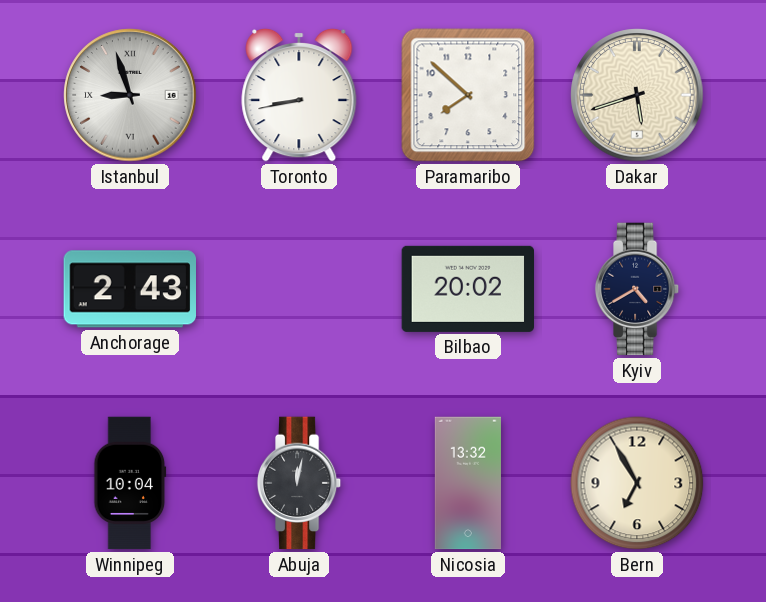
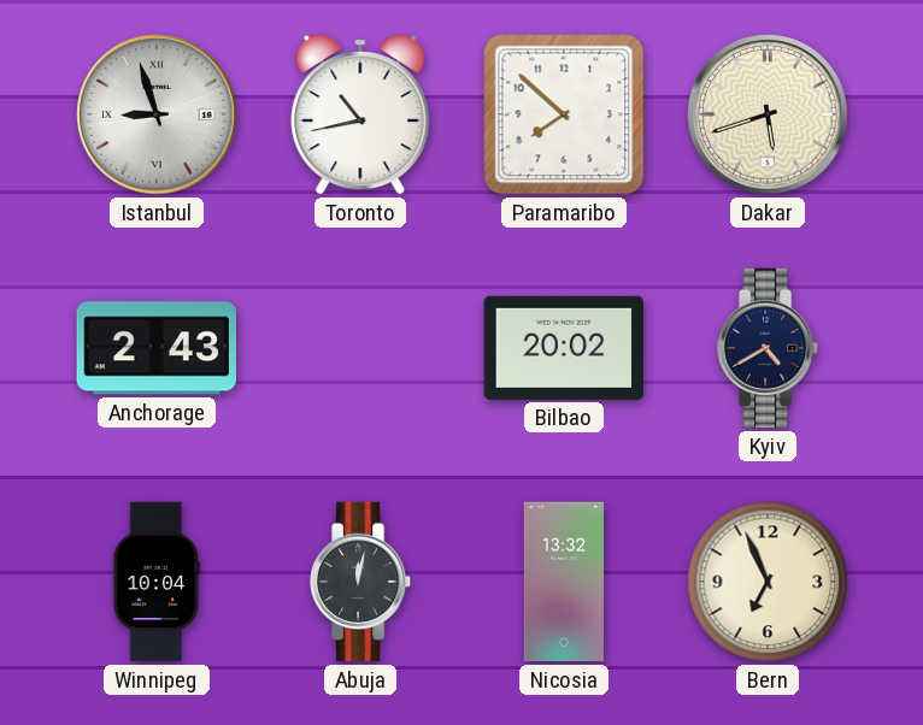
Toronto: 8:43 -> 10:43 (360, 114)
Bern: 6:55 -> 6:56 (768, 582)
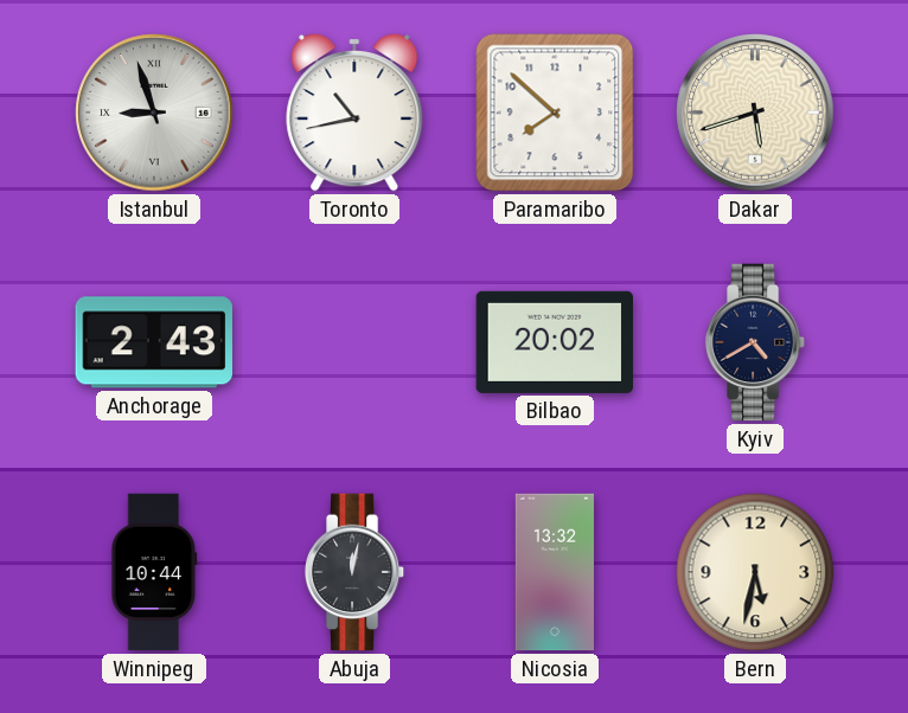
Winnipeg: 10:04 -> 10:44 (154, 572)
Bern: 6:56 -> 5:32 (755, 572)
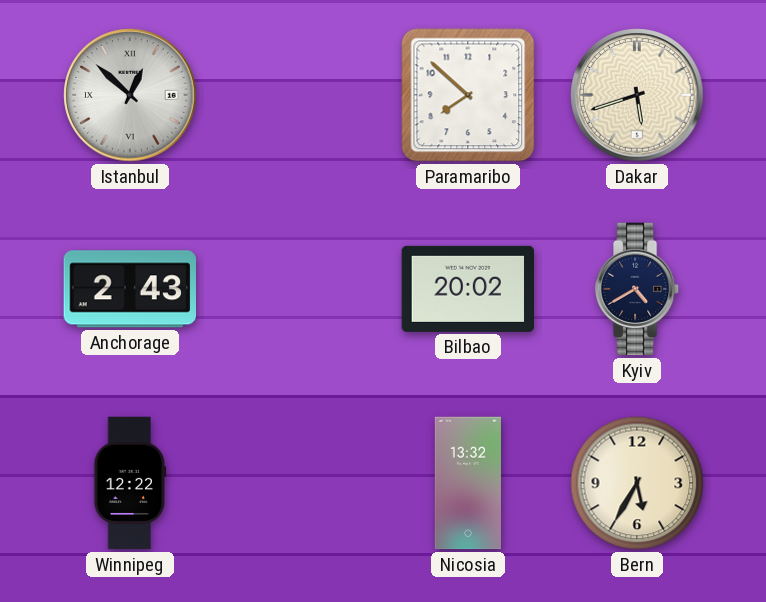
Istanbul: 8:57 -> 12:52 (130, 95)
Toronto: 10:43 -> none (354, 113)
Winnipeg: 10:44 -> 12:22 (130, 483)
Abuja: 12:02 -> none (354, 572)
Bern: 5:32 -> 5:35 (637, 483)
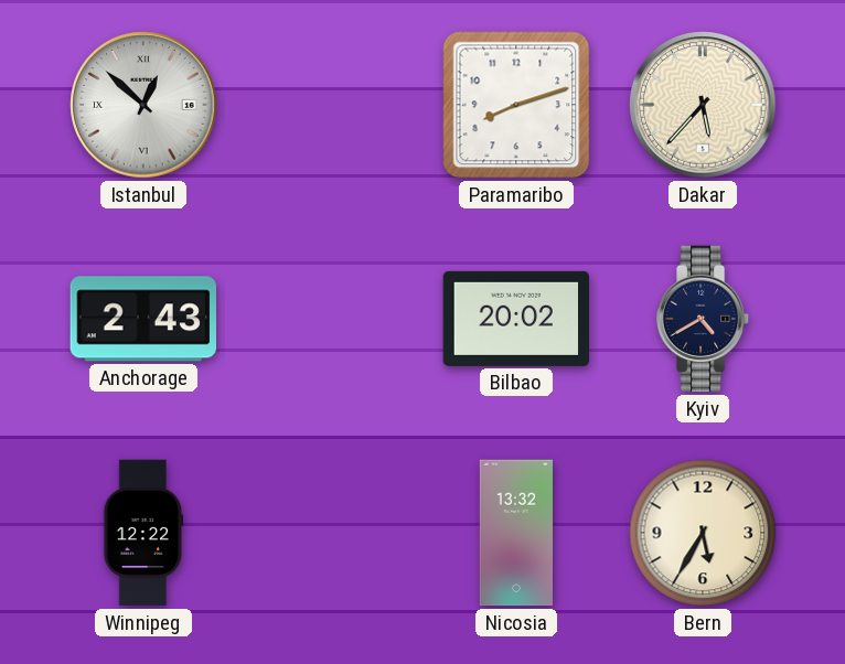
Paramaribo: 7:52 -> 8:12 (516, 105)
Dakar: 5:42 -> 5:37 (703, 105)
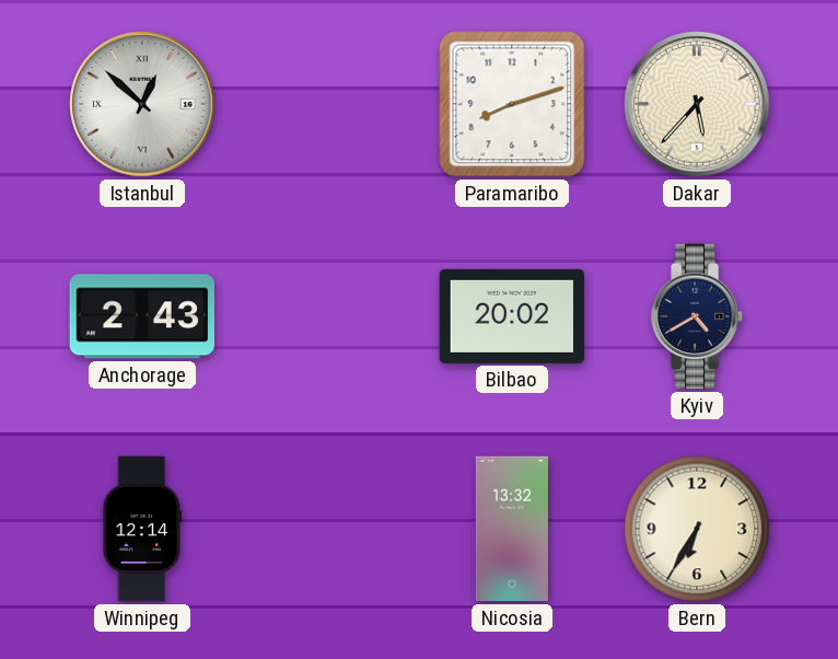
Winnipeg: 12:22 -> 12:14 (142, 529)
Bern: 5:35 -> 6:35 (697, 529)
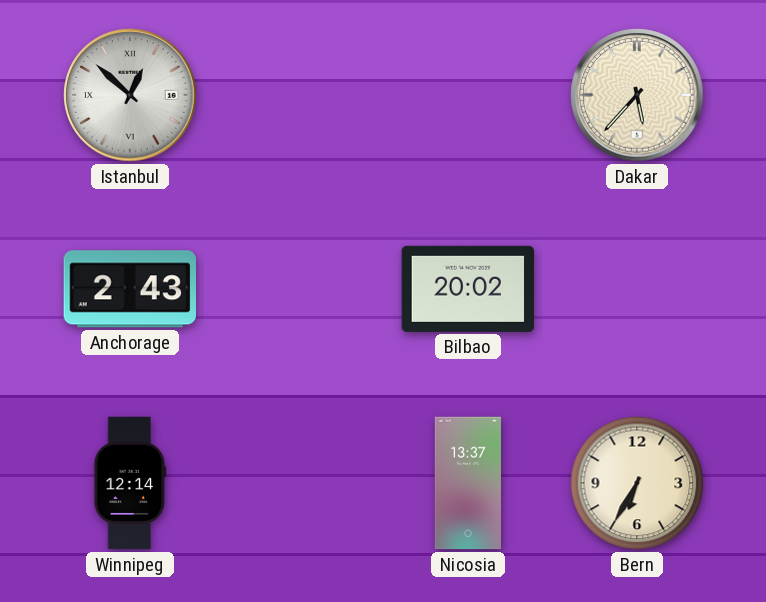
Paramaribo: 8:12 -> none (512, 104)
Kyiv: 4:40 -> none (697, 316)
Nicosia: 13:32 -> 13:37 (468, 483)
